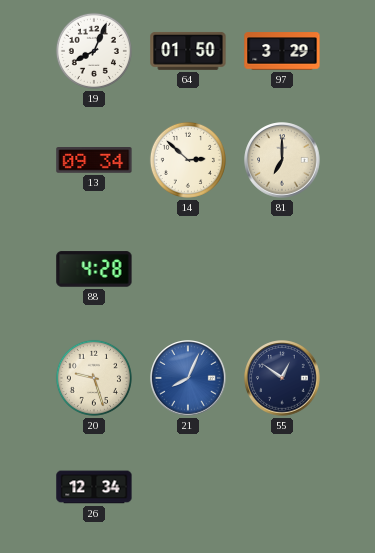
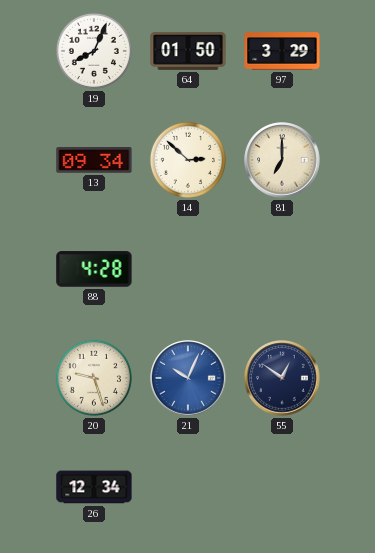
21: 8:04 -> 10:04 (188, 378)
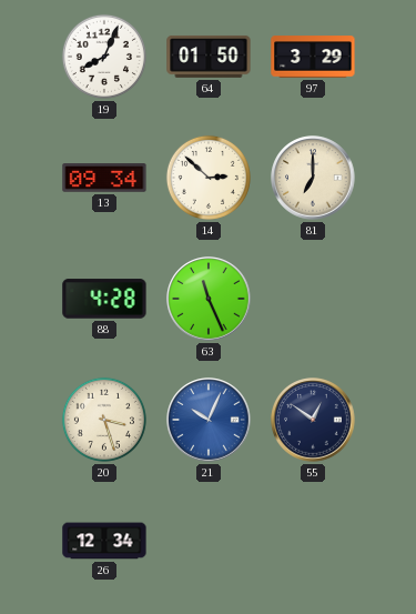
63: none -> 11:26 (209, 299)
20: 9:27 -> 3:27 (104, 420)
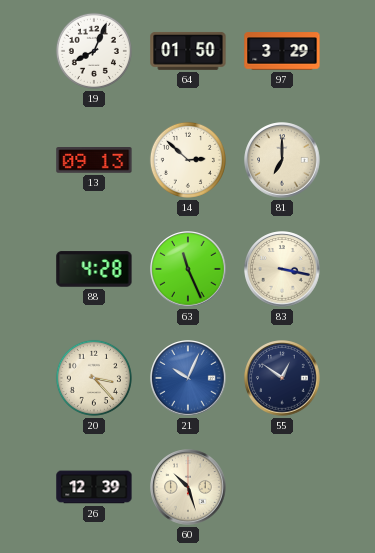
13: 09:34 -> 09:13 (94, 161)
83: none -> 3:17 (282, 269)
20: 3:27 -> 3:23 (94, 378)
26: 12:34 -> 12:39 (94, 487)
60: none -> 10:27 (188, 487)
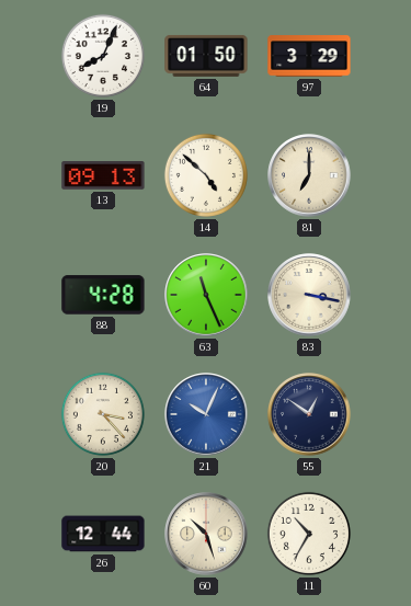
14: 2:52 -> 4:52 (206, 175)
26: 12:39 -> 12:44 (103, 534)
11: none -> 10:35 (309, 534)
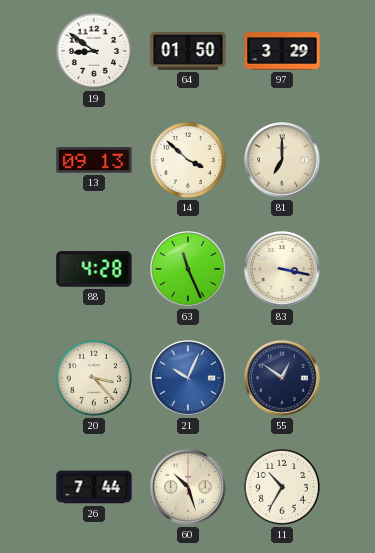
19: 8:04 -> 8:51 (94, 51)
14: 4:52 -> 3:52 (188, 160)
26: 12:44 -> 7:44 (94, 487)
